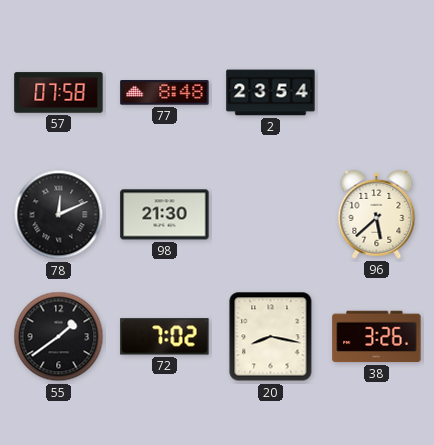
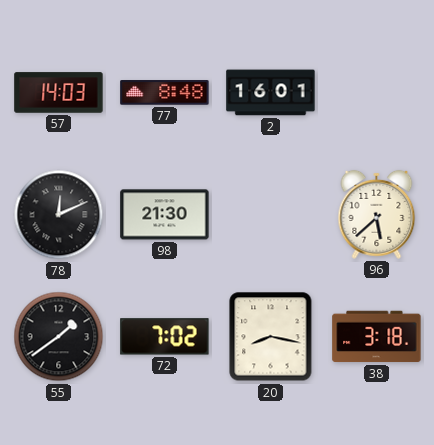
57: 07:58 -> 14:03 (59, 93)
2: 23:54 -> 16:01 (271, 93)
38: 3:26 -> 3:18 (377, 337)
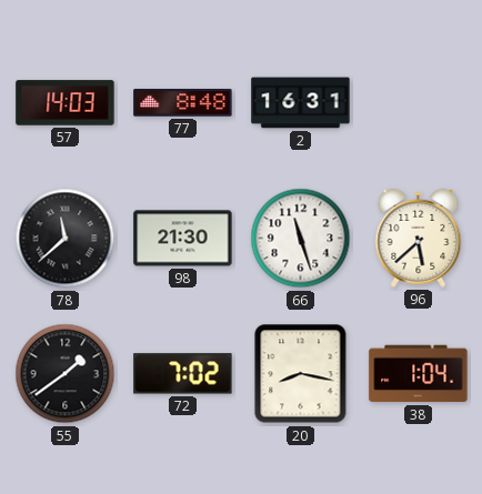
2: 16:01 -> 16:31 (301, 103)
78: 12:11 -> 11:38 (66, 239)
66: none -> 11:27 (301, 239)
38: 3:18 -> 1:04 (419, 374)
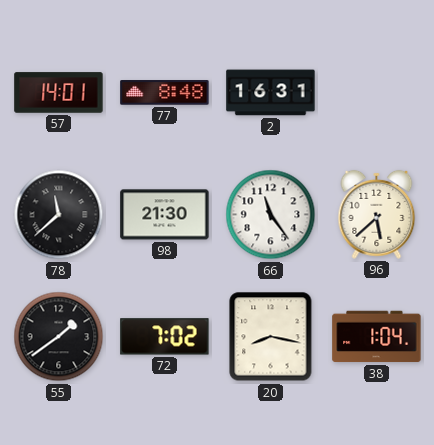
57: 14:03 -> 14:01 (59, 93)
66: 11:27 -> 11:24 (271, 215)
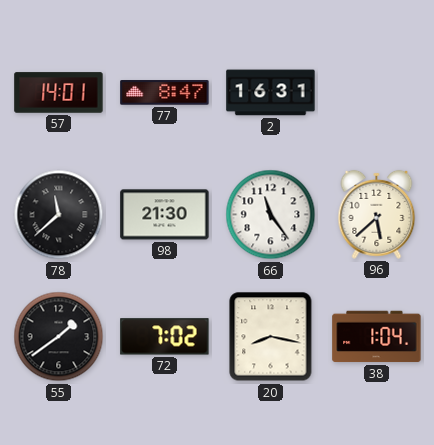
77: 8:48 -> 8:47 (165, 93)
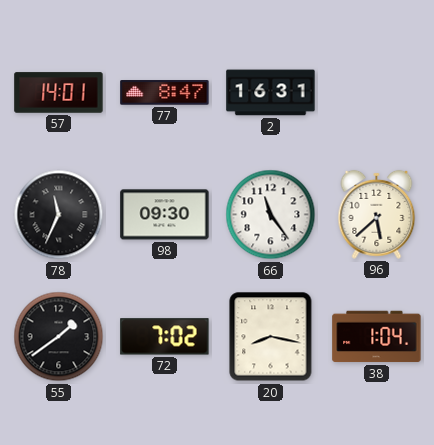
78: 11:38 -> 11:34 (59, 215)
98: 21:30 -> 09:30 (165, 215)
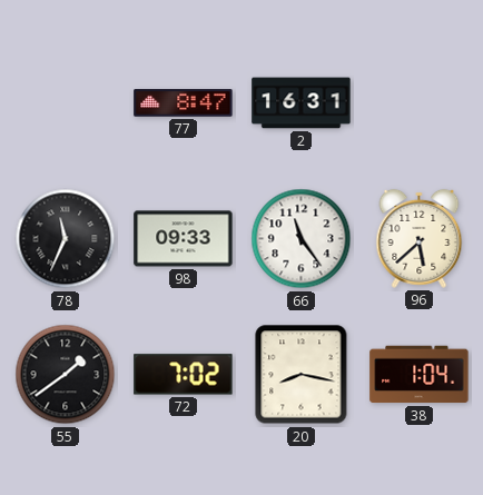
57: 14:01 -> none (59, 93)
98: 09:30 -> 09:33 (184, 239)
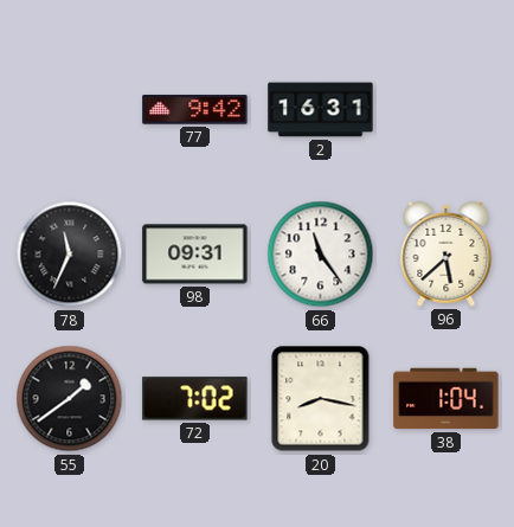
77: 8:47 -> 9:42 (195, 110)
98: 09:33 -> 09:31 (195, 255)
